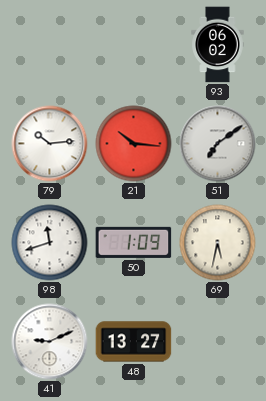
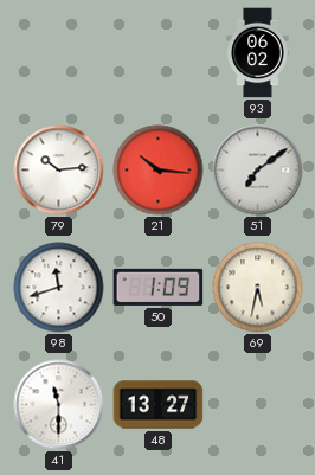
41: 9:11 -> 11:30 (59, 405)
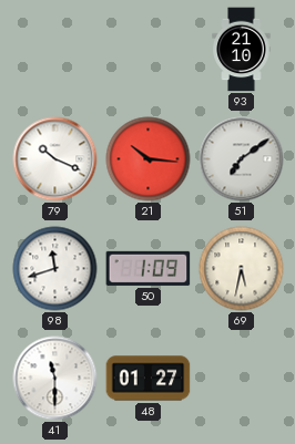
93: 06:02 -> 21:10 (242, 50)
79: 10:14 -> 10:19 (55, 159)
48: 13:27 -> 01:27 (149, 379)
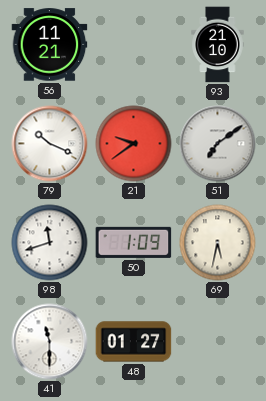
56: none -> 11:21 (50, 45)
21: 10:16 -> 9:39 (134, 144)
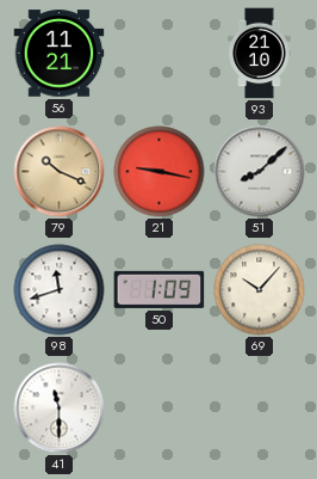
79 dial: white -> champagne (60, 172)
21: 9:39 -> 9:17 (160, 172)
51: 7:09 -> 8:08 (260, 172)
69: 5:32 -> 10:07 (260, 290)
48: 01:27 -> none (134, 342)
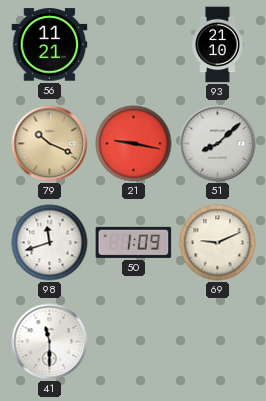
69: 10:07 -> 9:11 (218, 243)
